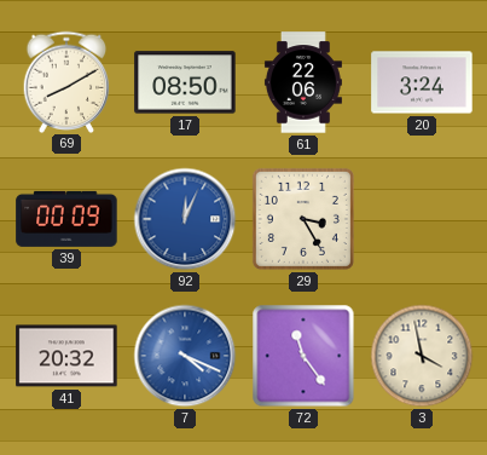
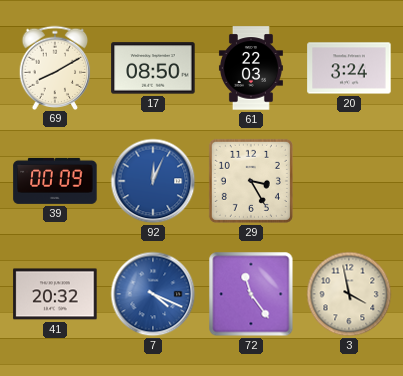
61: 22:06 -> 22:03 (251, 68)
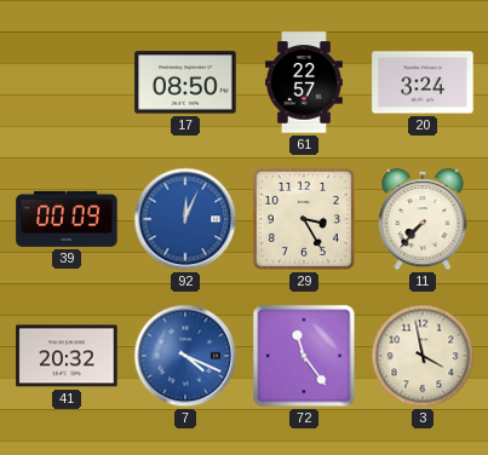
69: 8:10 -> none (55, 67)
61: 22:03 -> 22:57 (304, 82)
11: none -> 7:37 (423, 219)
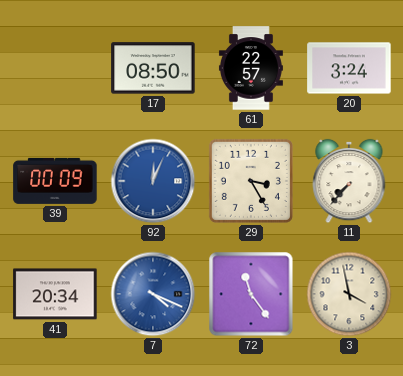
41: 20:32 -> 20:34 (55, 294)
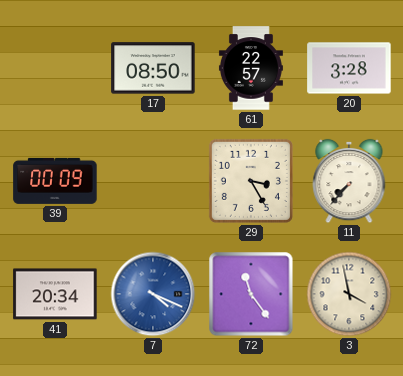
20: 3:24 -> 3:28 (349, 68)
92: 12:04 -> none (153, 181)
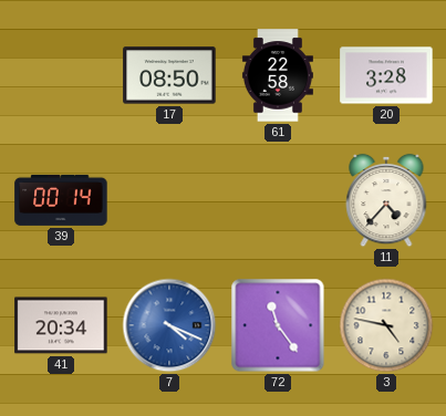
61: 22:57 -> 22:58 (278, 75)
39: 00:09 -> 00:14 (61, 200)
29: 3:25 -> none (251, 181)
11: 7:37 -> 4:37 (386, 200)
3: 3:58 -> 4:47 (386, 325)
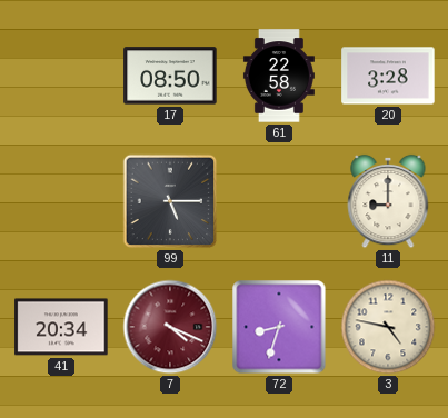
39: 00:14 -> none (61, 200)
99: none -> 5:15 (170, 201)
11: 4:37 -> 9:00 (388, 201)
7 dial: blue -> burgundy (170, 327)
72: 11:24 -> 8:33 (279, 327)
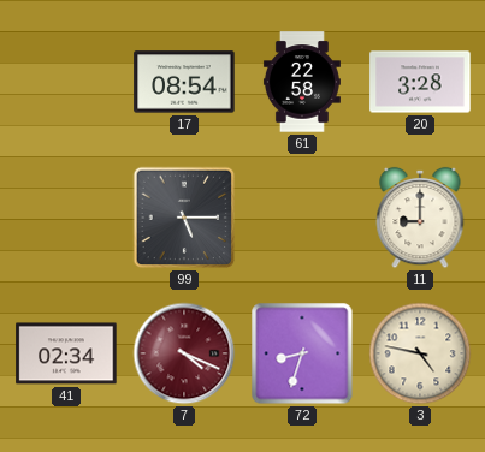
17: 08:50 -> 08:54 (184, 82)
41: 20:34 -> 02:34 (66, 353)
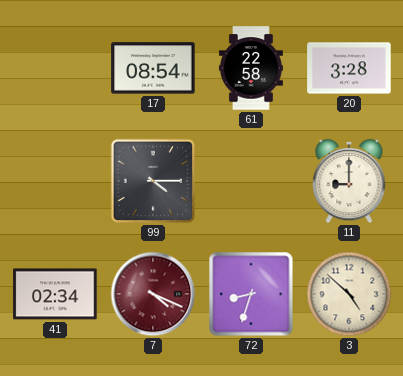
99: 5:15 -> 4:15 (153, 181)
3: 4:47 -> 4:52 (349, 294)
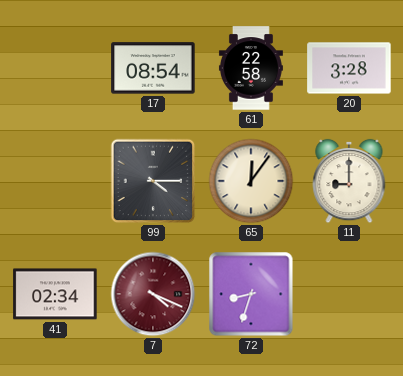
65: none -> 12:06 (251, 181)
3: 4:52 -> none (349, 294)
